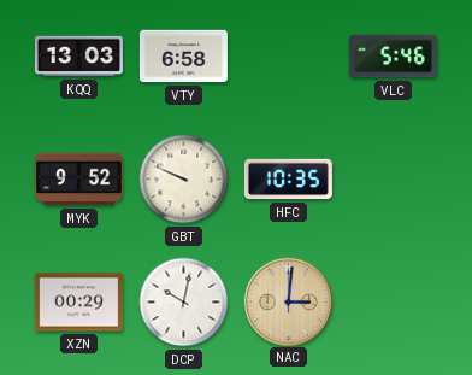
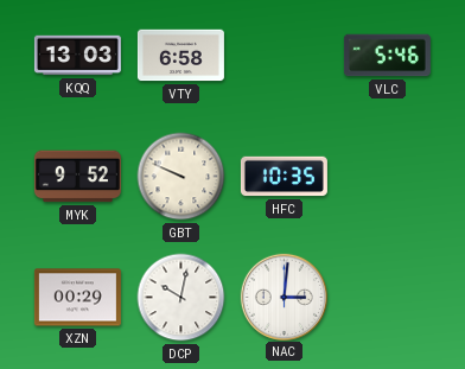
NAC dial: champagne -> white (284, 297)
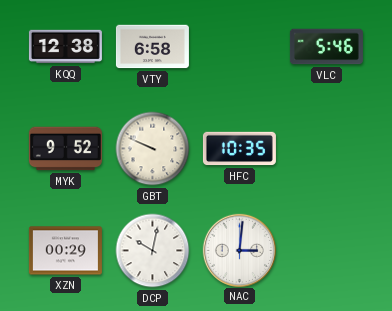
KQQ: 13:03 -> 12:38 (65, 47)
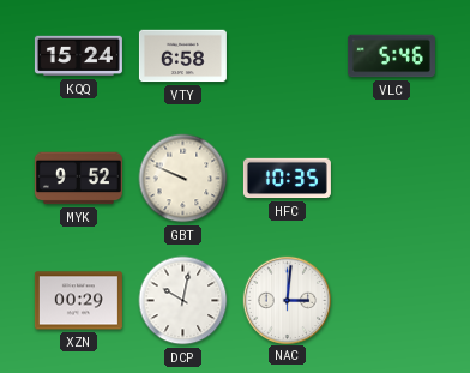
KQQ: 12:38 -> 15:24 (78, 56)
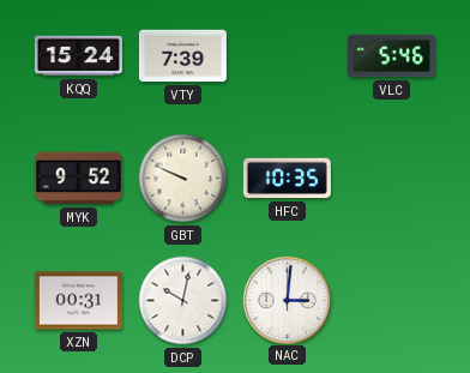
VTY: 6:58 -> 7:39 (182, 56)
XZN: 00:29 -> 00:31 (78, 301)
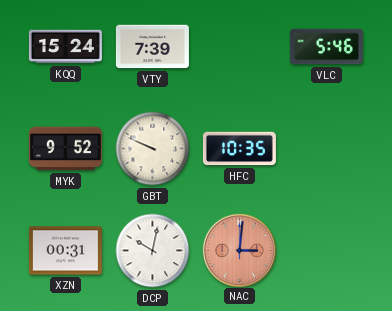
NAC dial: white -> salmon (239, 250)
